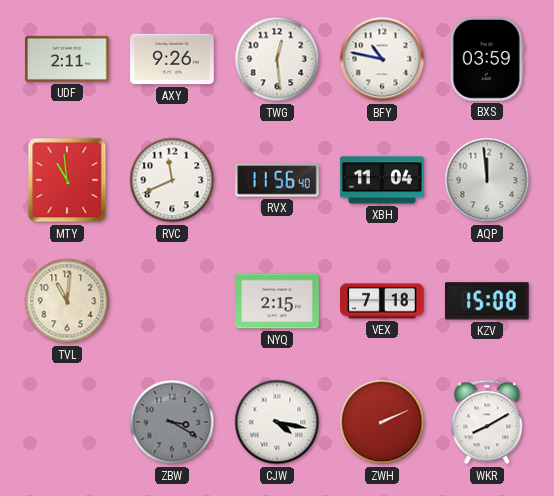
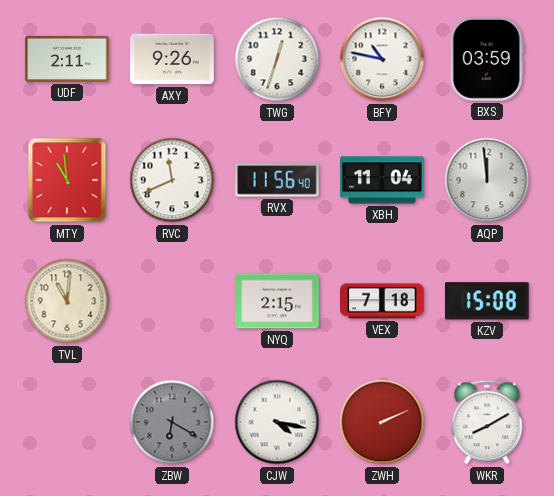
TWG: 12:29 -> 12:33 (277, 59)
ZBW: 3:20 -> 6:20 (172, 422)
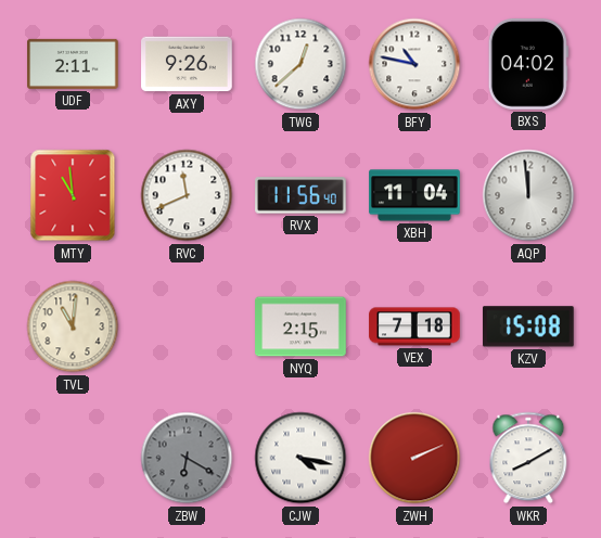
TWG: 12:33 -> 12:38 (300, 64)
BXS: 03:59 -> 04:02 (528, 64)
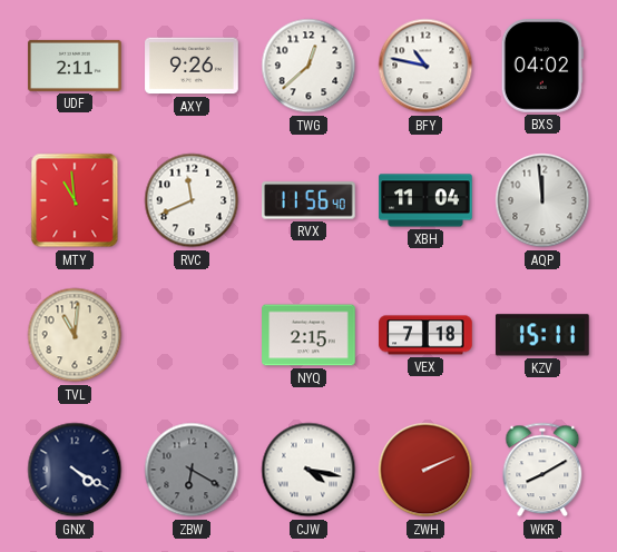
KZV: 15:08 -> 15:11 (542, 335)
GNX: none -> 4:20 (75, 470)
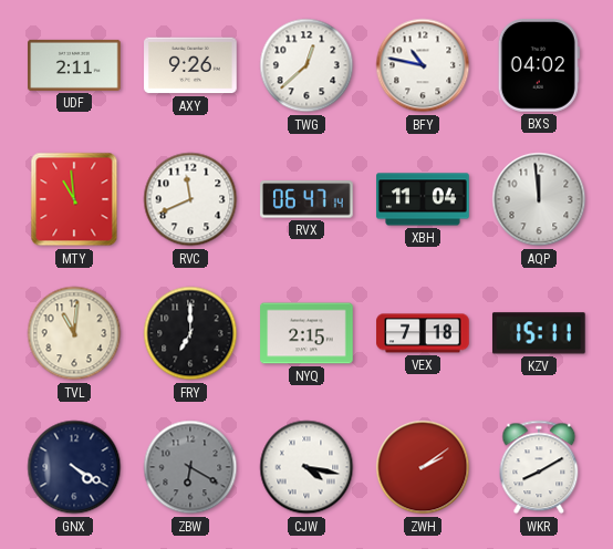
RVX: 11:56 -> 06:47 (306, 199)
FRY: none -> 7:00 (190, 333)
ZWH: 2:11 -> 2:09 (423, 467)
